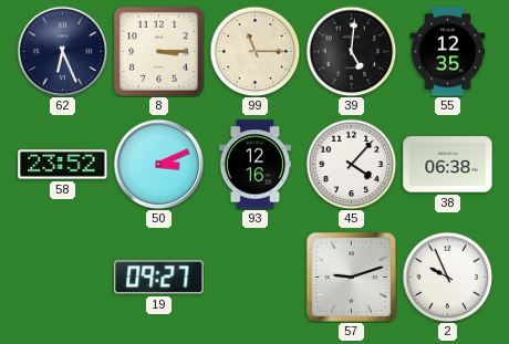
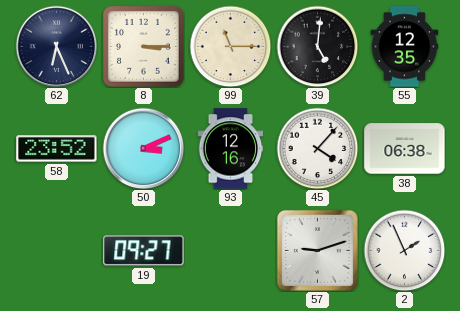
2: 9:56 -> 1:56 (404, 250)
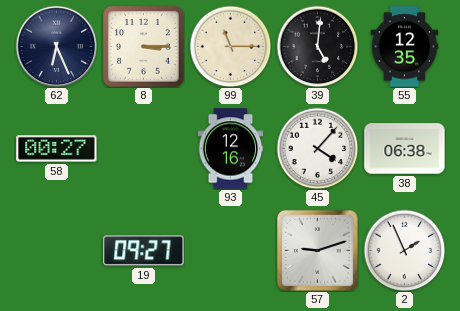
58: 23:52 -> 00:27 (57, 149)
50: 3:11 -> none (143, 148)
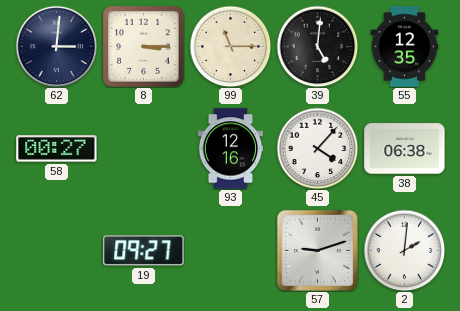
62: 6:26 -> 3:01 (56, 46)
2: 1:56 -> 2:01 (404, 250)
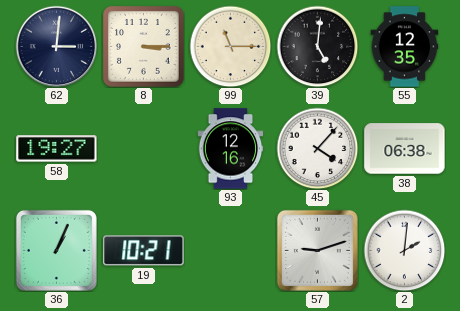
58: 00:27 -> 19:27 (57, 149)
36: none -> 1:04 (56, 250)
19: 09:27 -> 10:21 (144, 251)
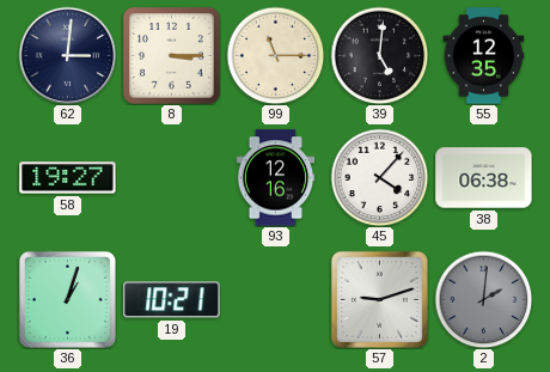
36: 1:04 -> 1:03 (67, 299)
2 dial: white -> grey (483, 299)
